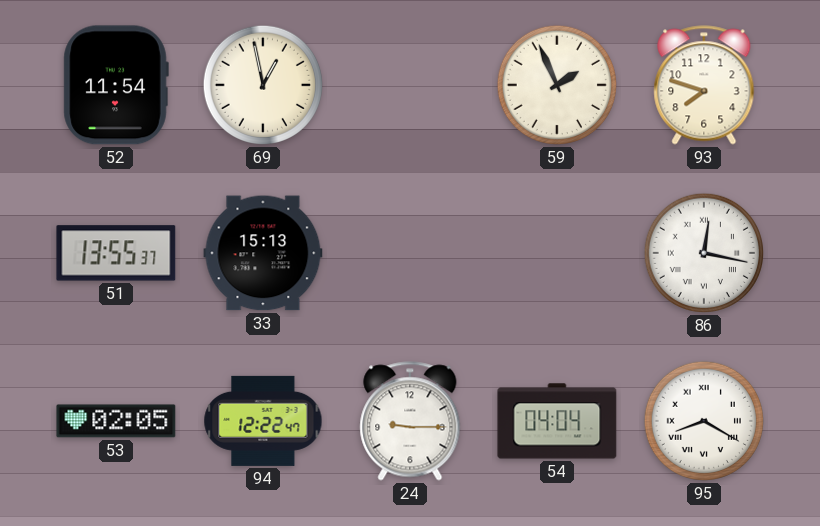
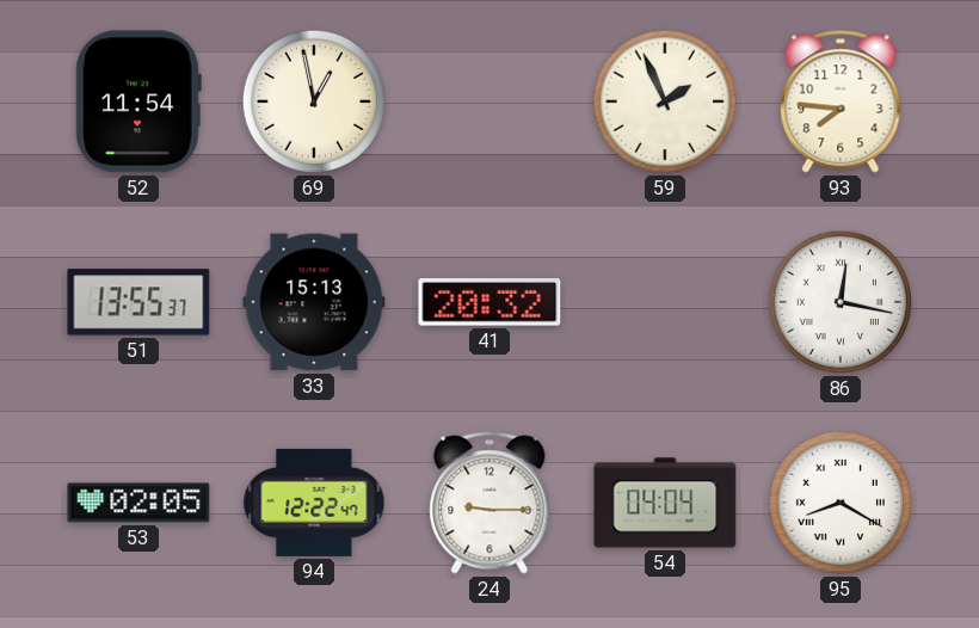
93: 7:48 -> 7:46 (841, 101)
41: none -> 20:32 (489, 302)
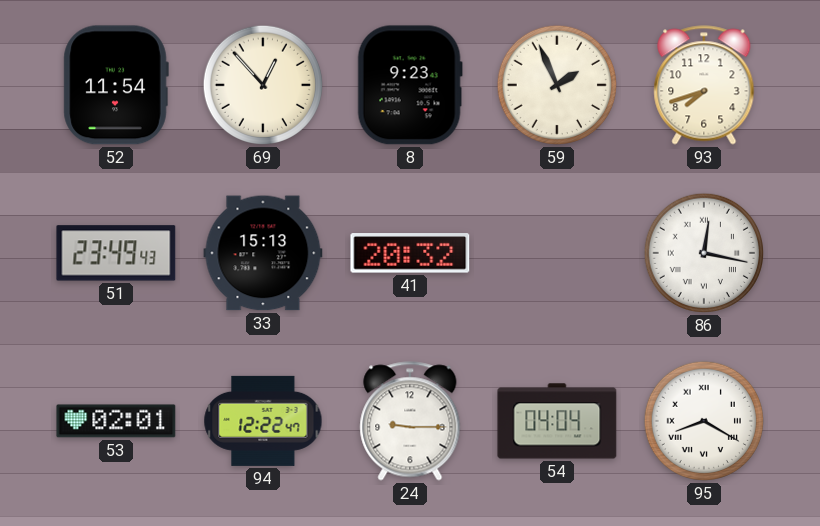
69: 12:58 -> 12:53 (263, 85)
8: none -> 9:23 (410, 85)
93: 7:46 -> 7:42 (704, 85)
51: 13:55 -> 23:49 (116, 253)
53: 02:05 -> 02:01 (116, 421)
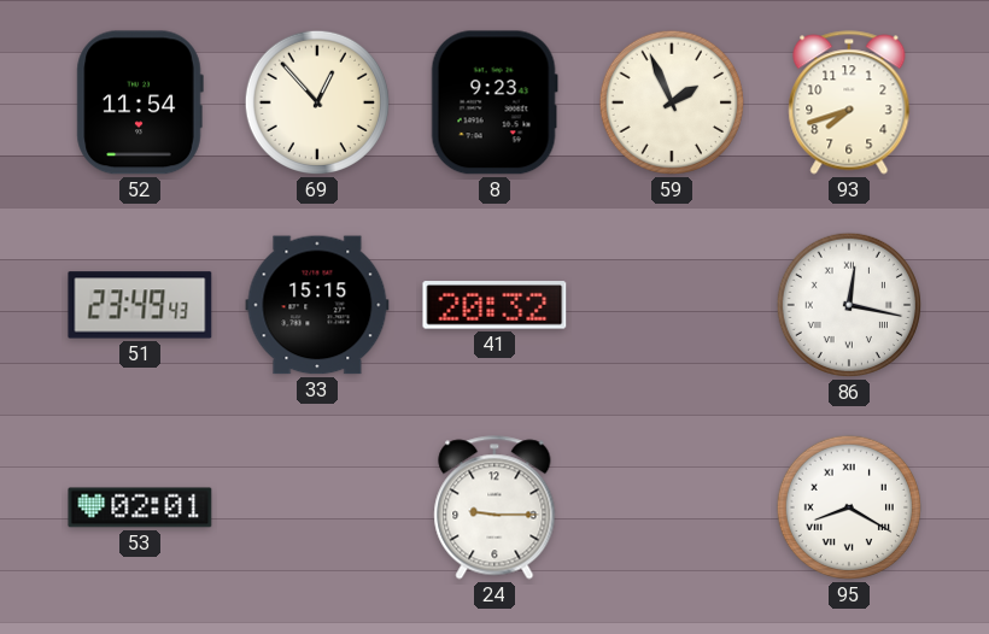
33: 15:13 -> 15:15 (317, 305)
94: 12:22 -> none (263, 421)
54: 04:04 -> none (557, 421)
